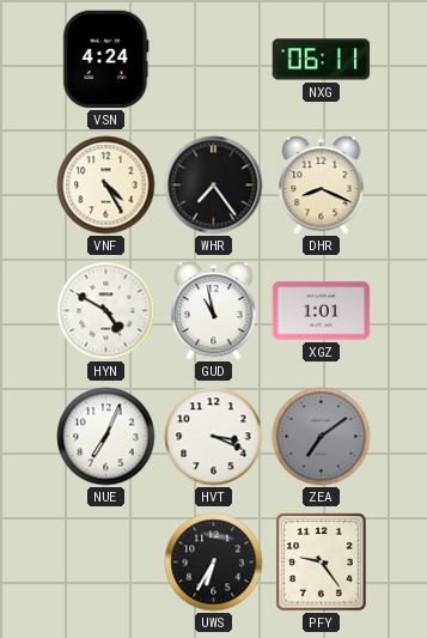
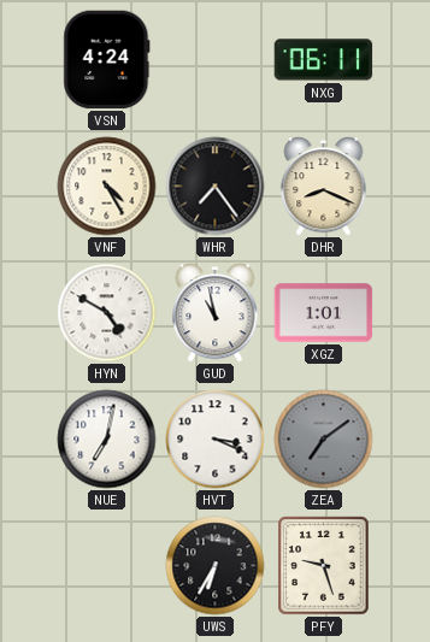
NUE: 7:04 -> 7:02 (107, 440)
PFY: 9:24 -> 9:27 (324, 566)
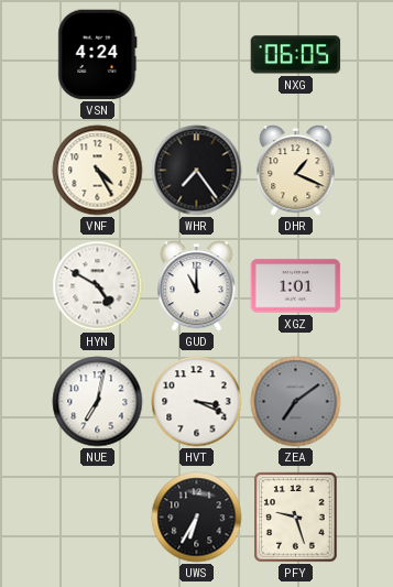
NXG: 06:11 -> 06:05 (296, 55)
DHR: 8:19 -> 1:19 (296, 171)
GUD: 10:58 -> 11:00 (197, 286)
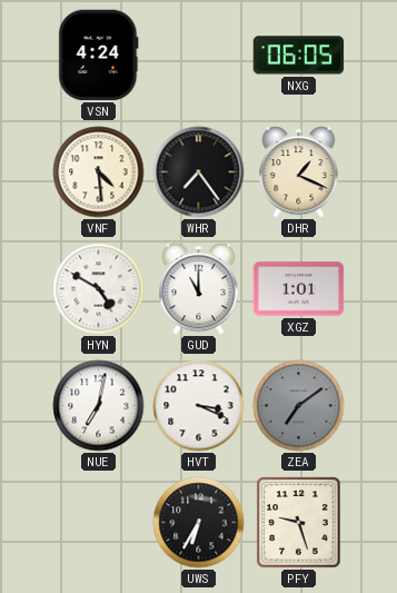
VNF: 4:25 -> 4:29 (99, 172)
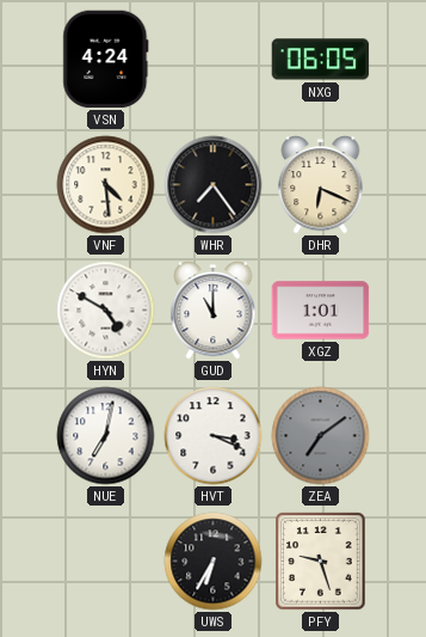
DHR: 1:19 -> 6:19 (321, 185)
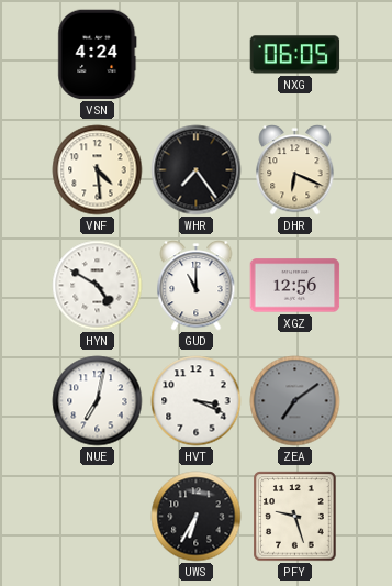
XGZ: 1:01 -> 12:56 (295, 286)
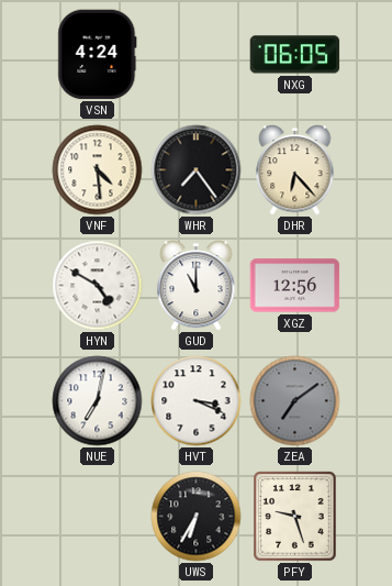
DHR: 6:19 -> 6:23 (295, 170)
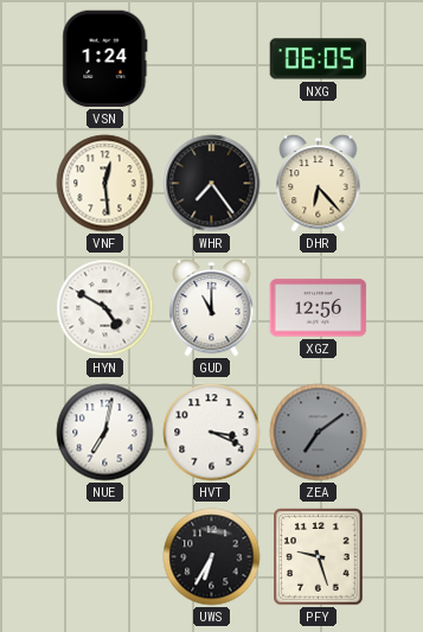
VSN: 4:24 -> 1:24 (105, 59)
VNF: 4:29 -> 12:29 (105, 184)
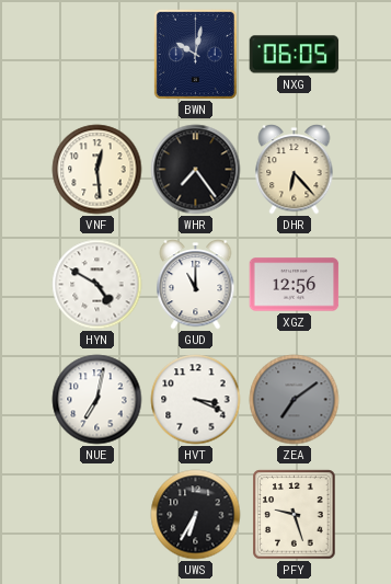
VSN: 1:24 -> none (105, 59)
BWN: none -> 10:02 (195, 54)
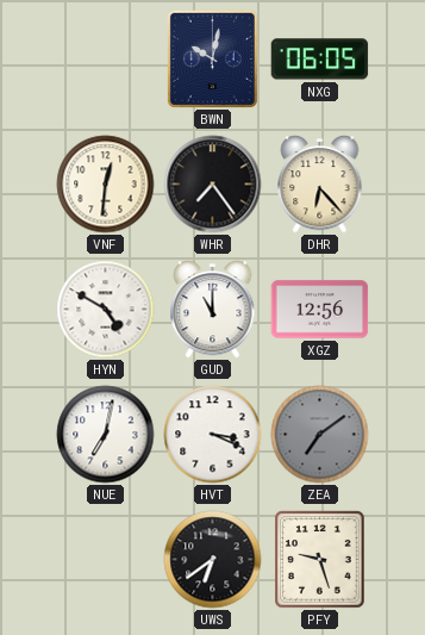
VNF: 12:29 -> 12:31 (106, 185)
UWS: 6:35 -> 6:39 (213, 560)
